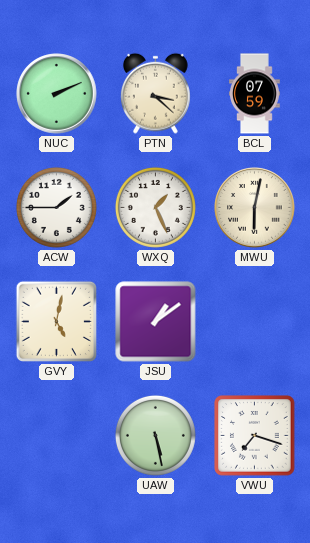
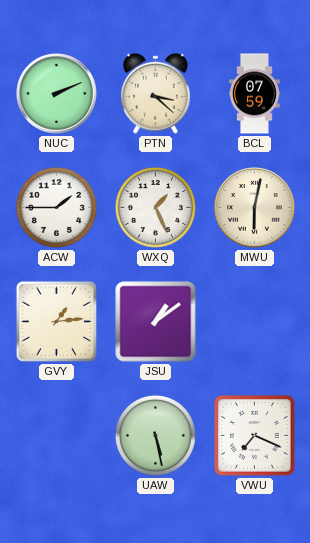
GVY: 5:02 -> 1:14 (56, 321)
VWU: 7:18 -> 7:19 (255, 436)
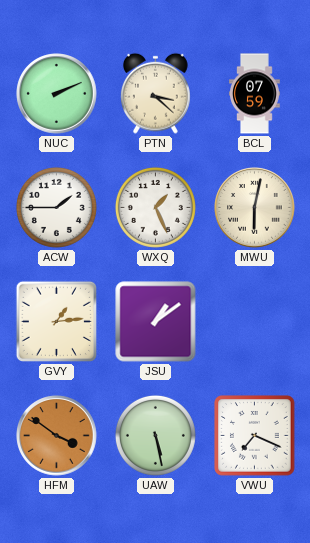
HFM: none -> 3:51 (57, 436)
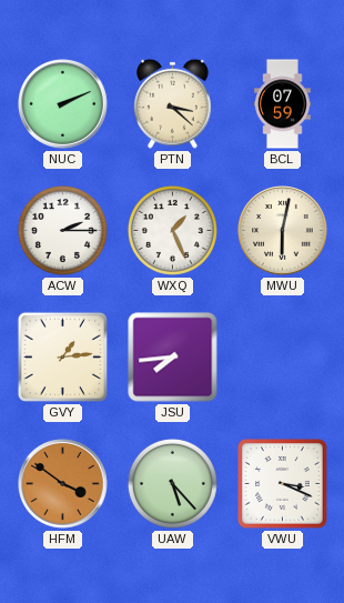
ACW: 1:45 -> 2:15 (62, 230)
JSU: 1:09 -> 7:44 (173, 358)
UAW: 5:28 -> 5:23 (172, 483)
VWU: 7:19 -> 3:19 (283, 484)
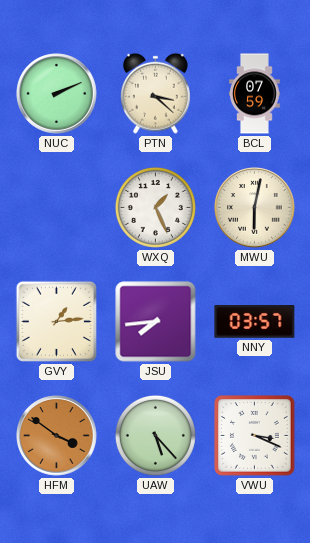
ACW: 2:15 -> none (62, 230)
NNY: none -> 03:57 (255, 322)
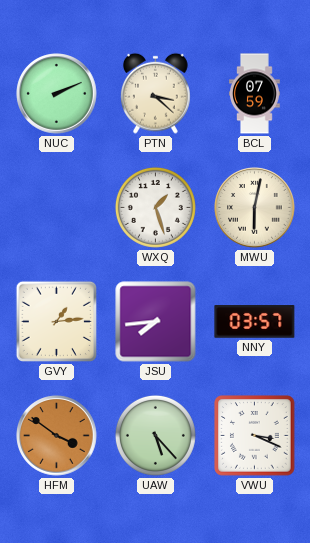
WXQ: 1:26 -> 1:27 (155, 207)
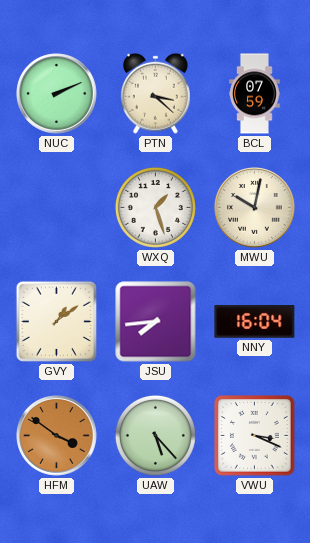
MWU: 6:02 -> 10:02 (255, 208)
GVY: 1:14 -> 1:09 (56, 321)
NNY: 03:57 -> 16:04 (255, 322)
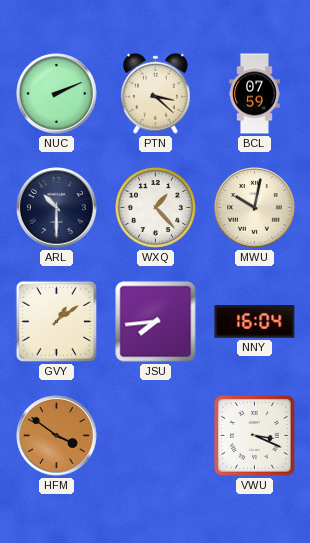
ARL: none -> 10:30 (57, 208)
WXQ: 1:27 -> 1:23 (155, 207)
UAW: 5:23 -> none (155, 435)
